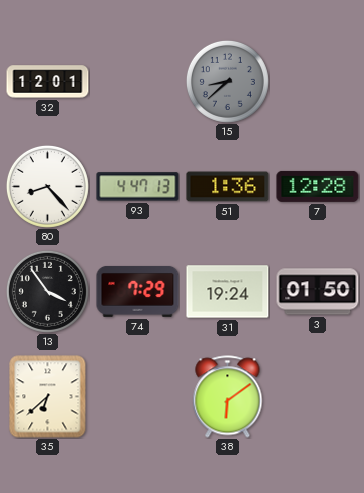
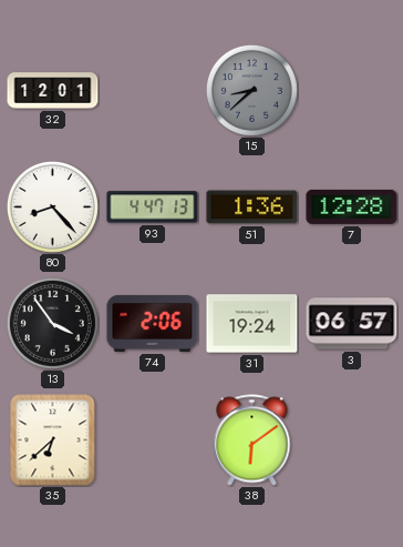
74: 7:29 -> 2:06 (153, 323)
3: 01:50 -> 06:57 (352, 324)
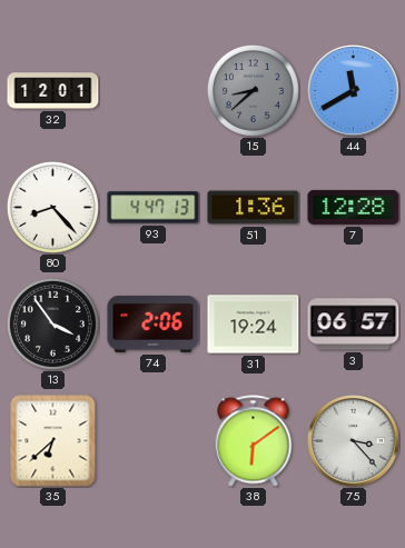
44: none -> 11:40 (354, 91)
75: none -> 3:23 (354, 441)
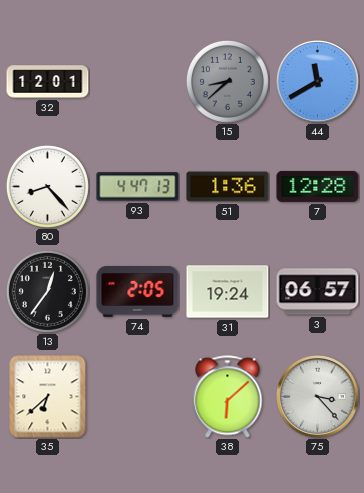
13: 3:54 -> 12:36 (47, 291)
74: 2:06 -> 2:05 (138, 291)
38: 6:09 -> 6:08 (228, 397)
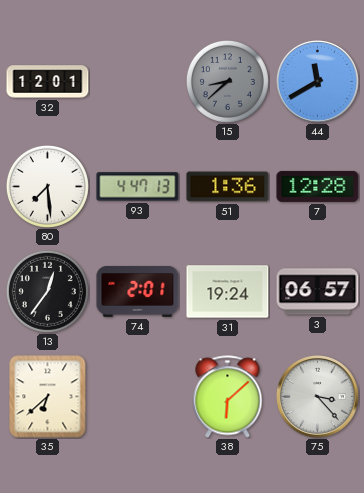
80: 8:23 -> 7:29 (47, 186)
74: 2:05 -> 2:01 (138, 291)
